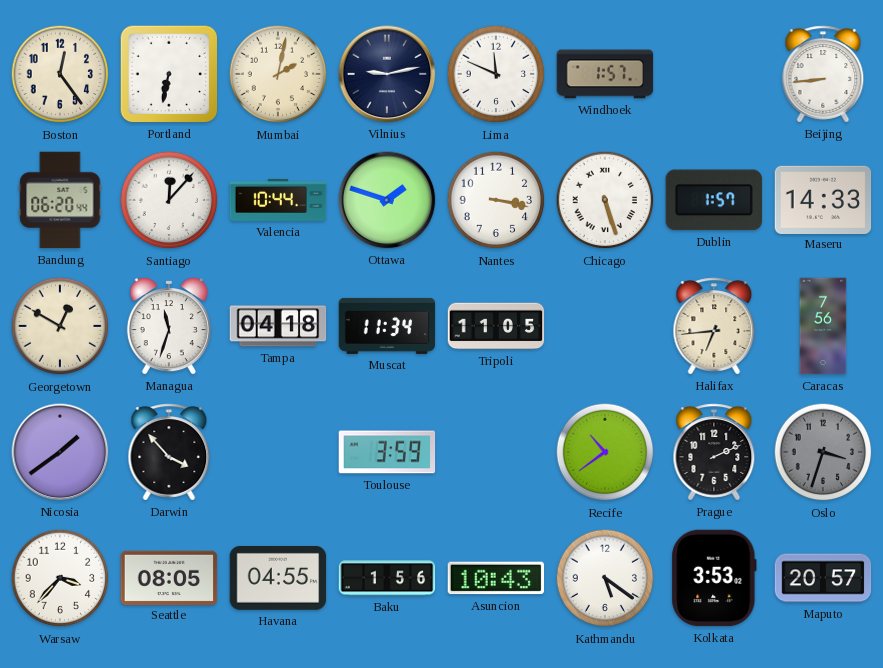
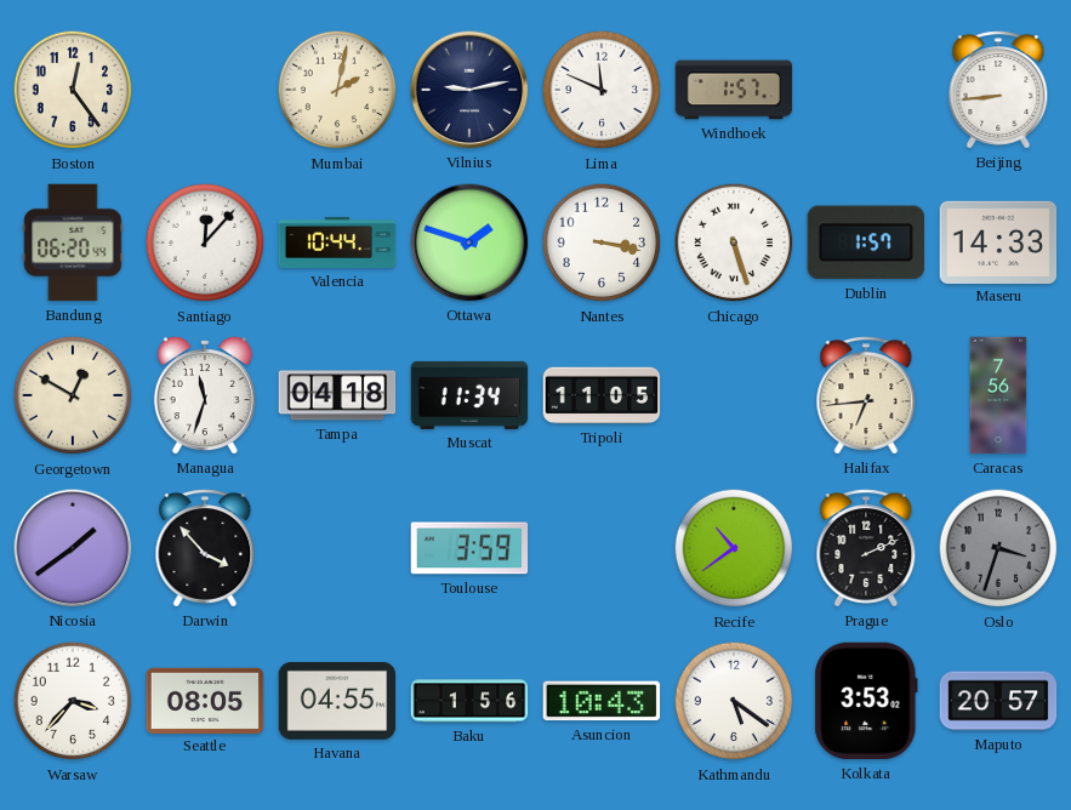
Portland: 6:32 -> none (169, 74)
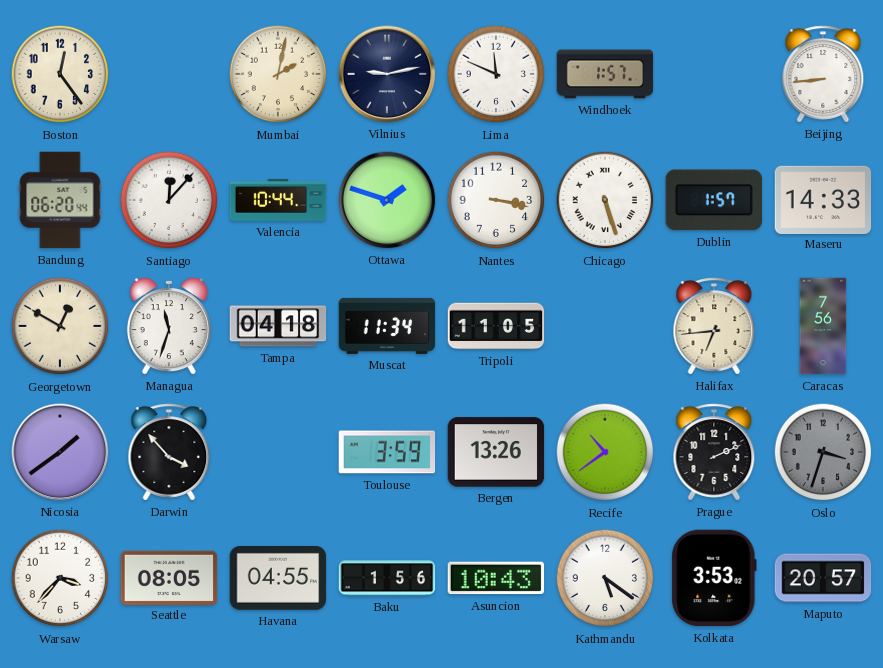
Bergen: none -> 13:26 (496, 452)
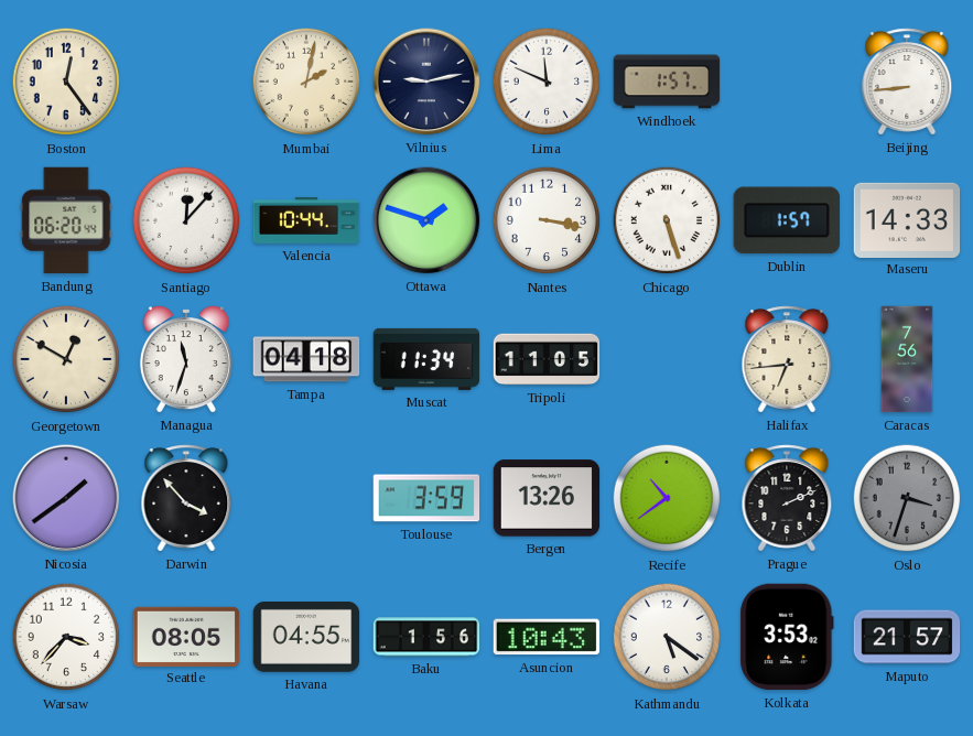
Maputo: 20:57 -> 21:57 (907, 637)
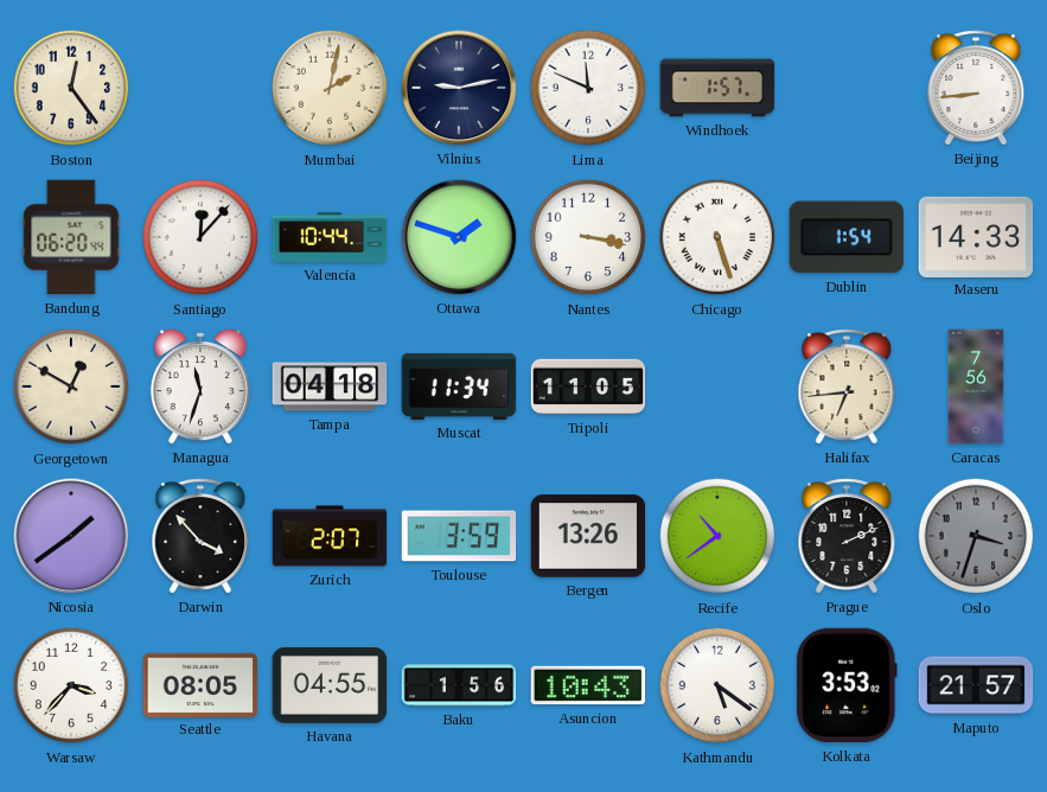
Dublin: 1:57 -> 1:54 (845, 237)
Zurich: none -> 2:07 (330, 536)
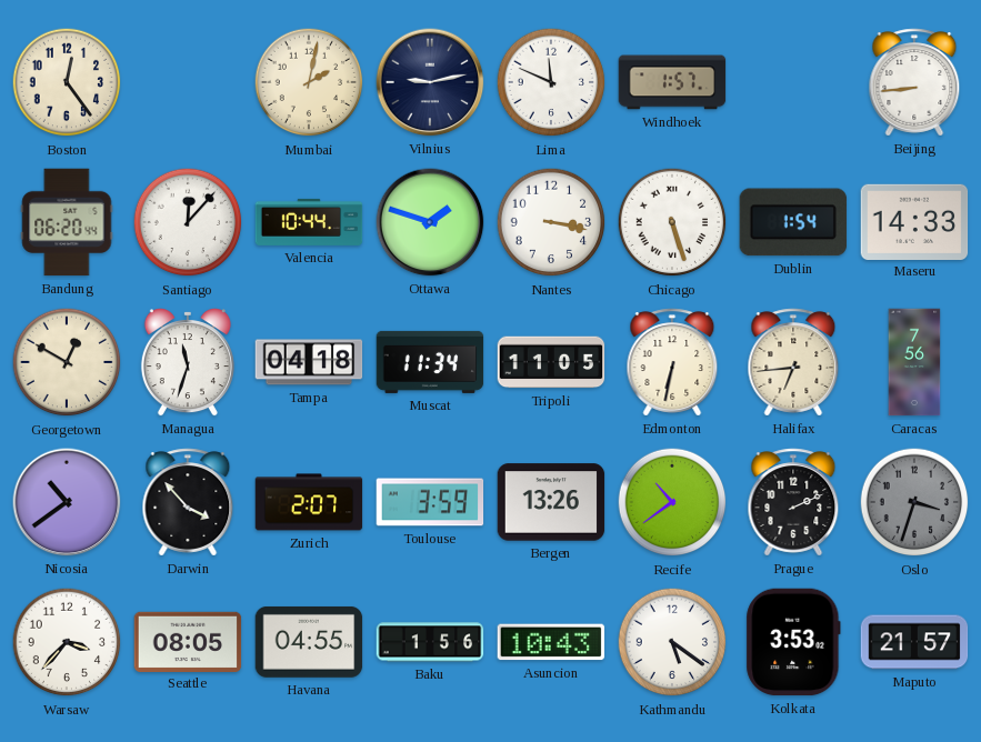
Edmonton: none -> 6:32 (672, 362)
Nicosia: 1:39 -> 10:39 (67, 502)
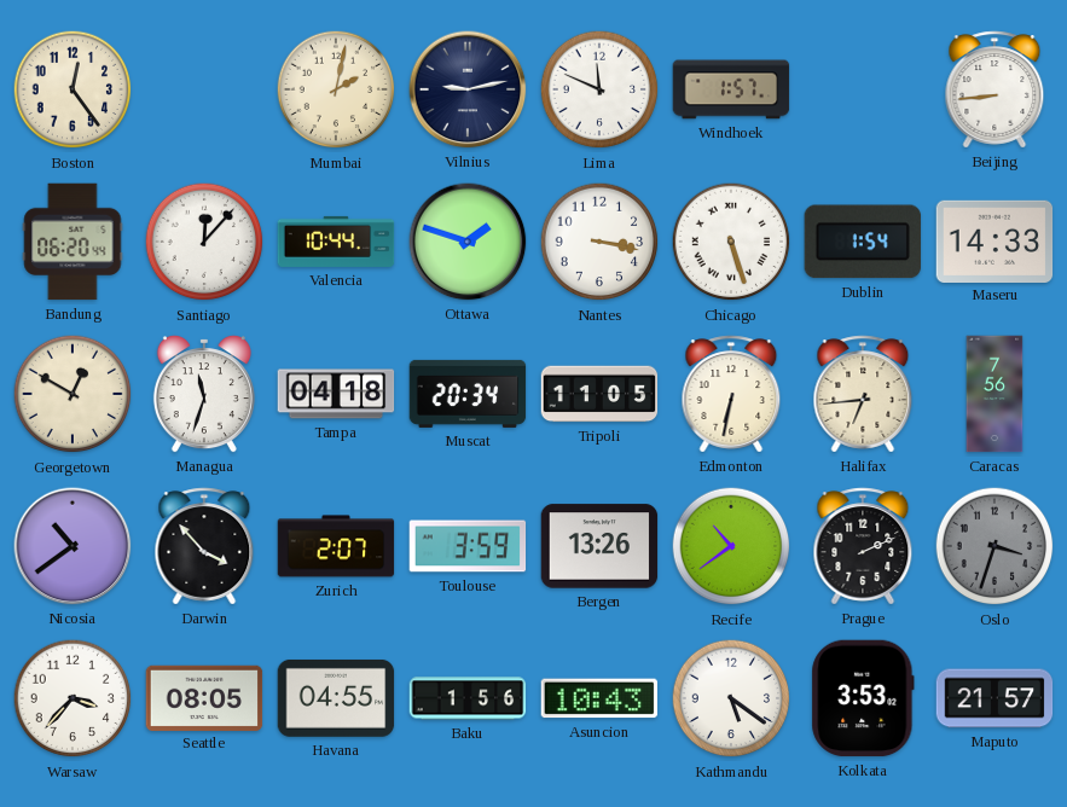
Muscat: 11:34 -> 20:34 (468, 394)
